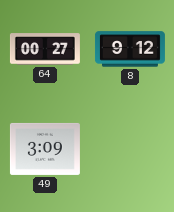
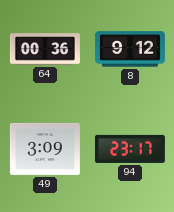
64: 00:27 -> 00:36 (45, 49)
94: none -> 23:17 (130, 149)
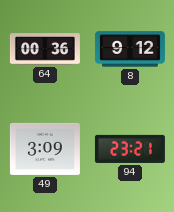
94: 23:17 -> 23:21 (130, 149)
